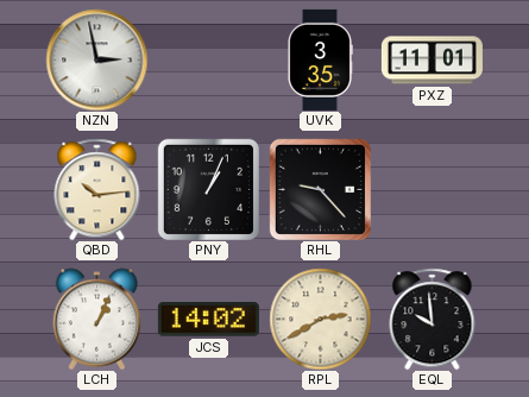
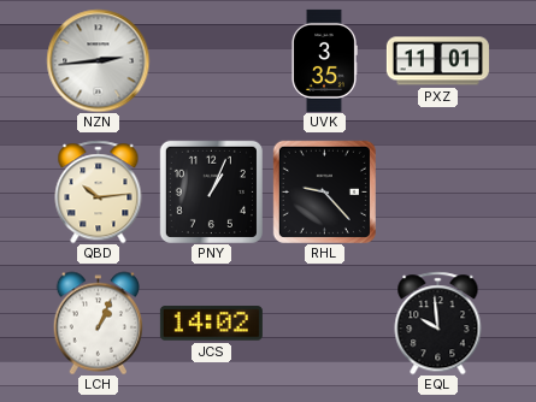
NZN: 2:58 -> 2:44 (98, 60)
RPL: 2:40 -> none (320, 319)
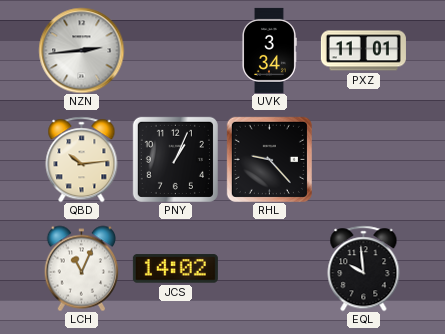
UVK: 3:35 -> 3:34 (269, 50)
LCH: 1:04 -> 11:04 (81, 268)
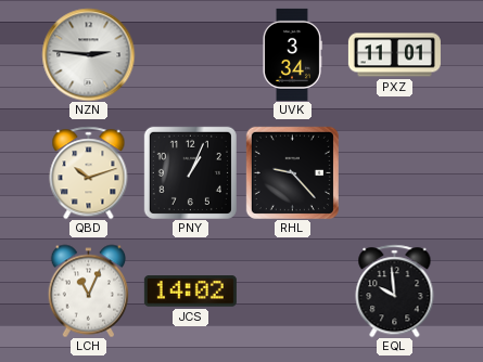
NZN: 2:44 -> 2:46 (88, 54)
QBD: 10:14 -> 10:12 (89, 172)
